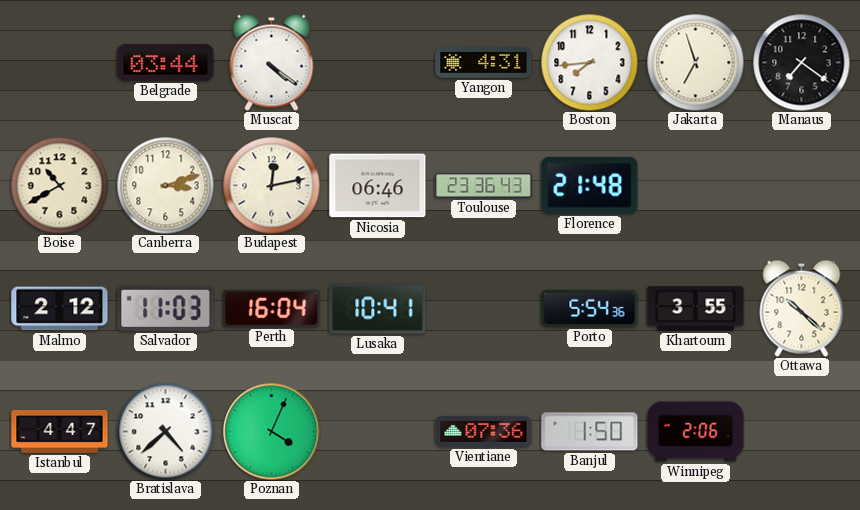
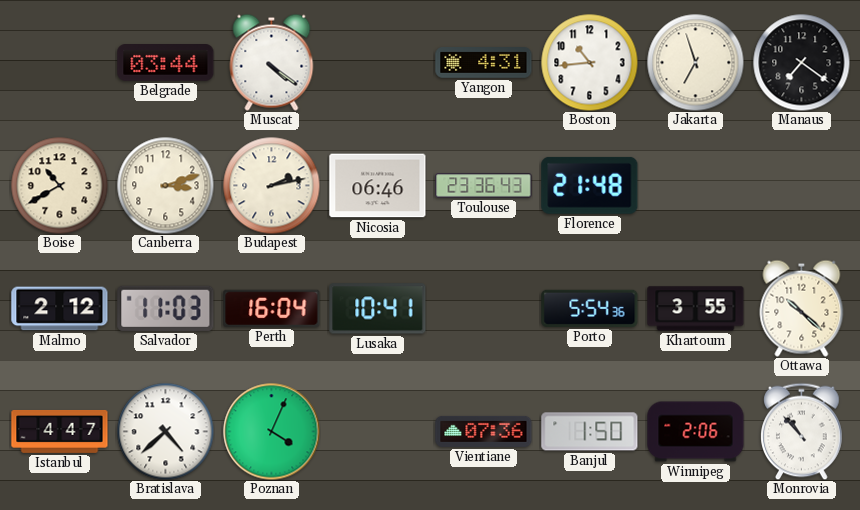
Boston: 7:44 -> 10:44 (589, 62)
Budapest: 12:13 -> 2:13 (271, 185)
Monrovia: none -> 10:53 (802, 431)
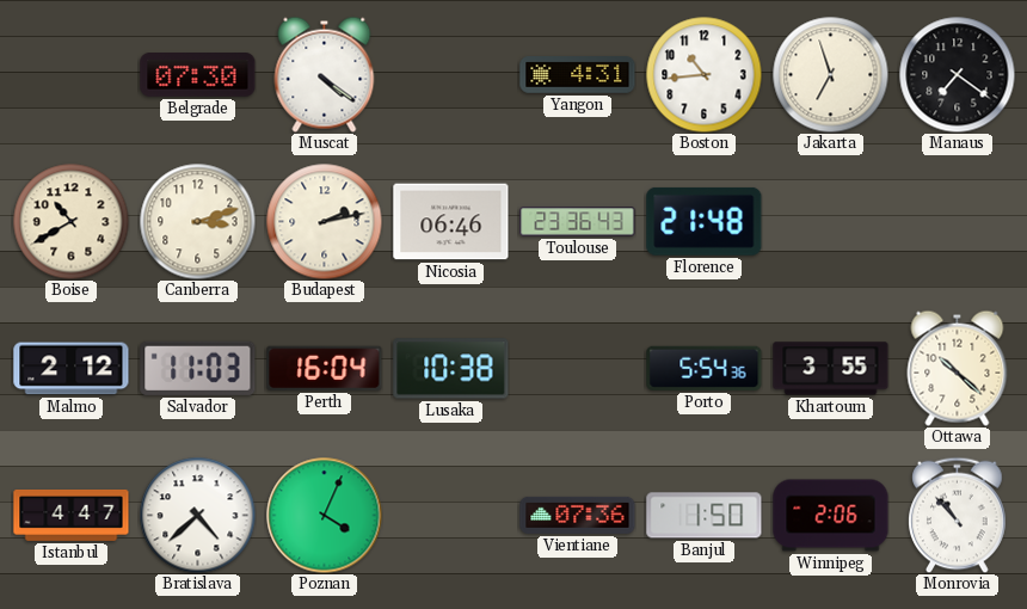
Belgrade: 03:44 -> 07:30 (198, 75)
Lusaka: 10:41 -> 10:38 (451, 369)
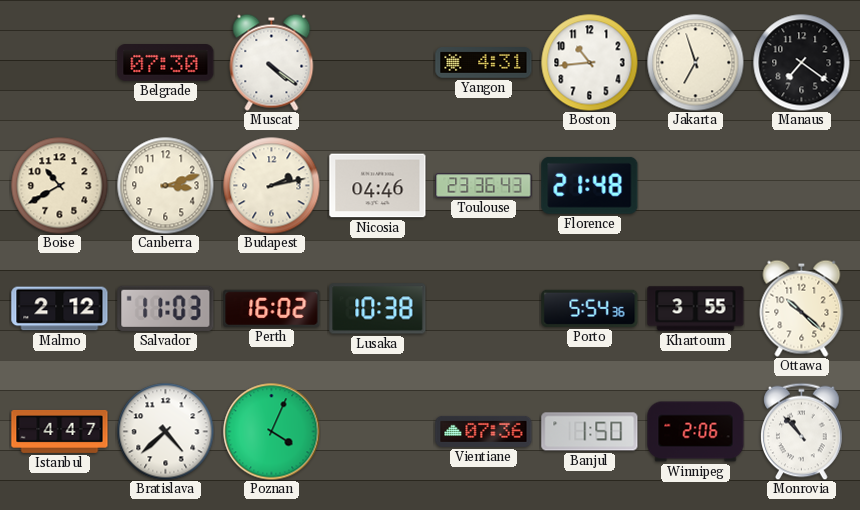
Nicosia: 06:46 -> 04:46 (378, 186)
Perth: 16:04 -> 16:02 (272, 308)
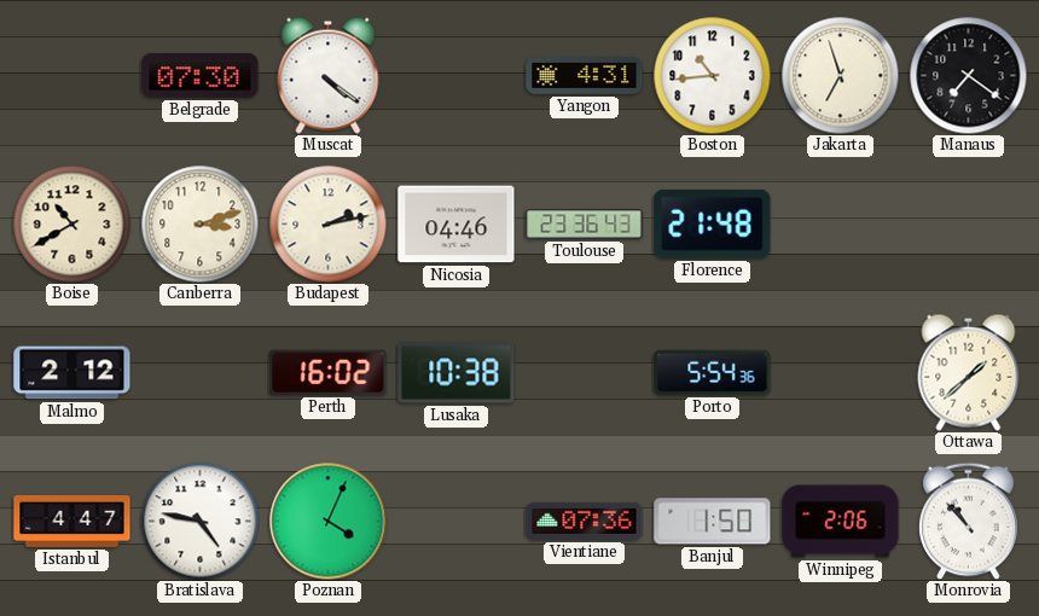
Salvador: 11:03 -> none (166, 308)
Khartoum: 3:55 -> none (696, 309)
Ottawa: 10:22 -> 1:38 (969, 372)
Bratislava: 4:38 -> 4:47 (199, 521)
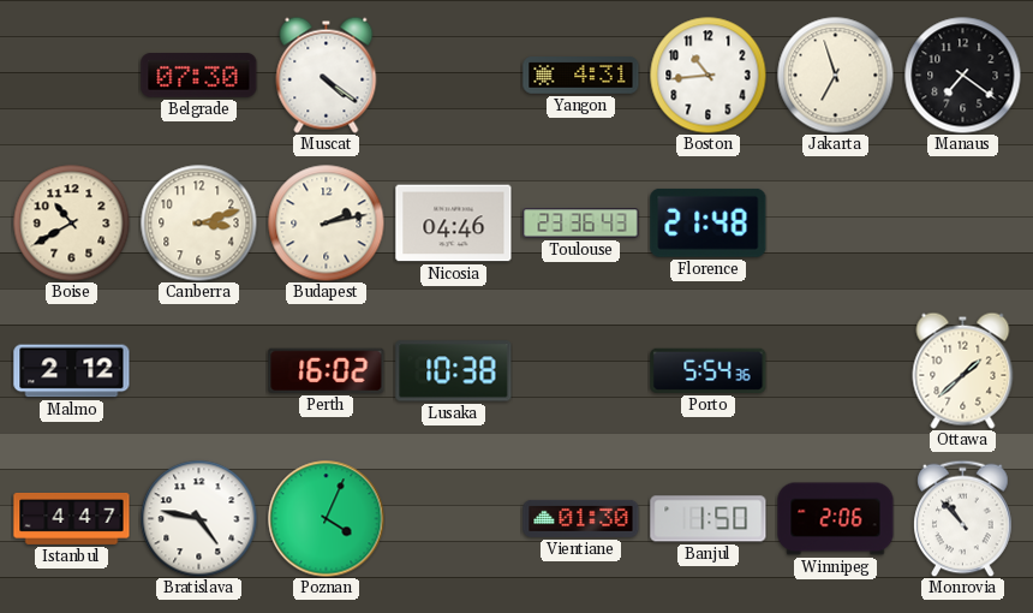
Vientiane: 07:36 -> 01:30 (581, 518)
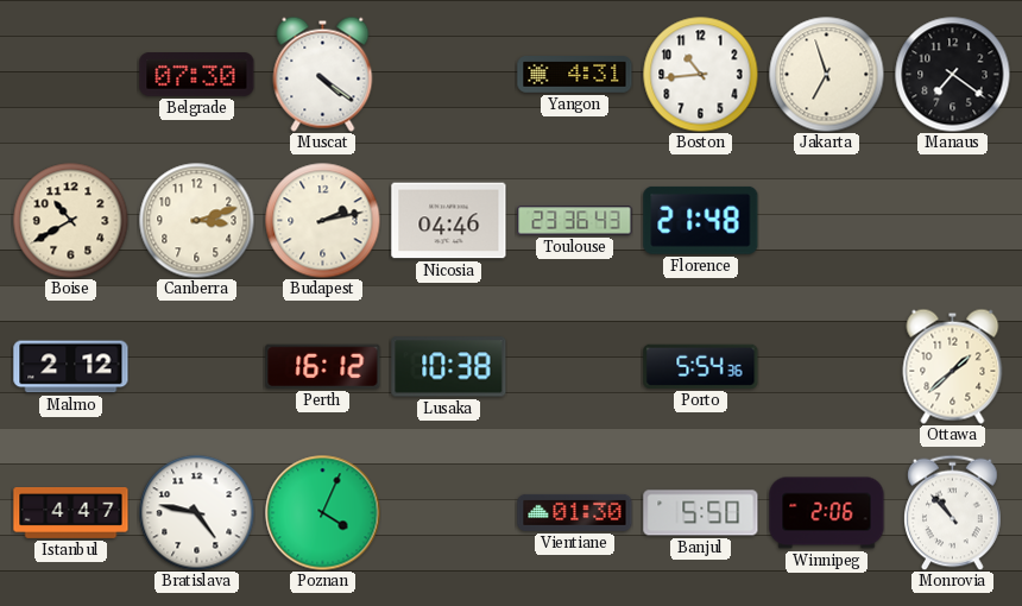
Perth: 16:02 -> 16:12 (323, 366)
Banjul: 1:50 -> 5:50 (701, 513)
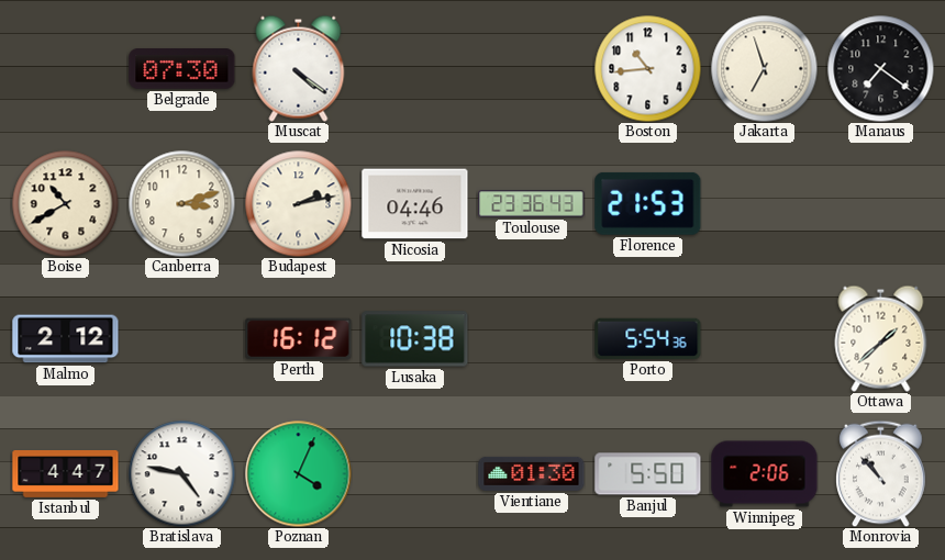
Yangon: 4:31 -> none (575, 75)
Florence: 21:48 -> 21:53 (648, 203)
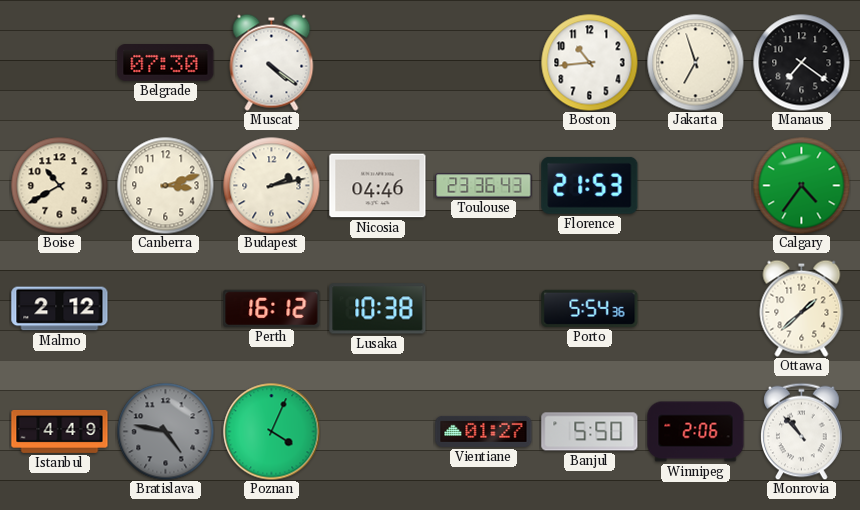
Calgary: none -> 4:36 (801, 185)
Istanbul: 4:47 -> 4:49 (60, 431)
Bratislava dial: white -> grey (165, 431)
Vientiane: 01:30 -> 01:27 (484, 431)
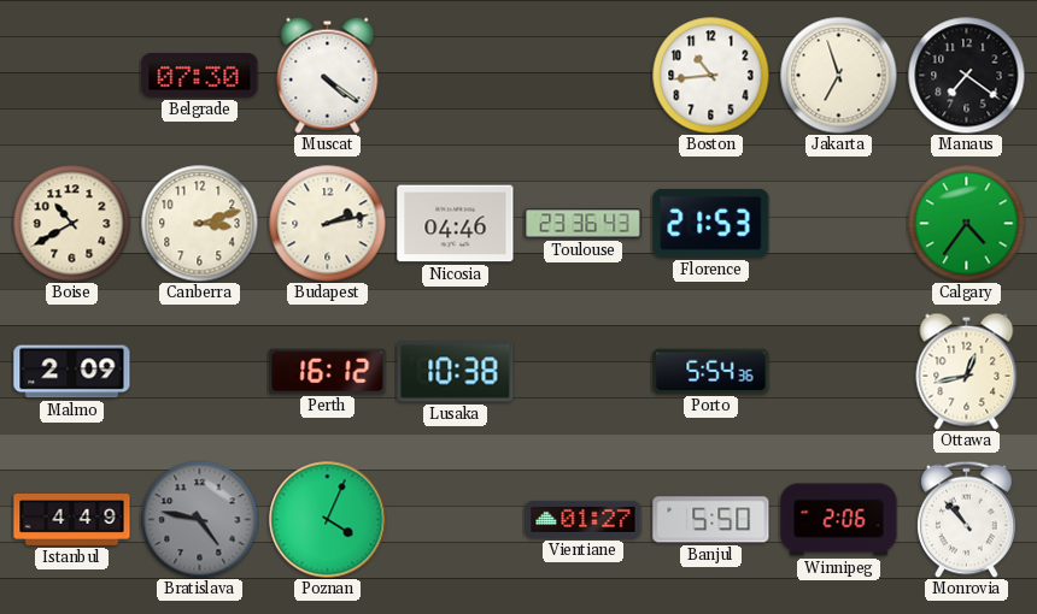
Malmo: 2:12 -> 2:09 (72, 372)
Ottawa: 1:38 -> 12:43 (967, 371)
